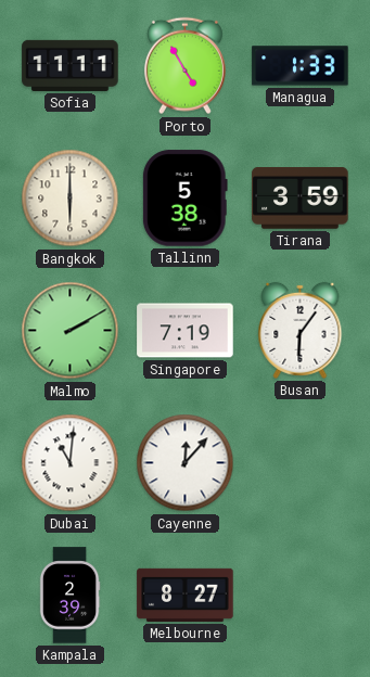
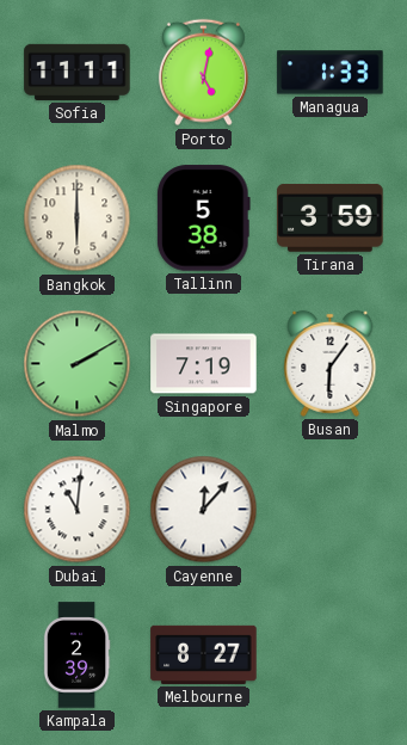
Porto: 4:55 -> 5:02 (203, 73)
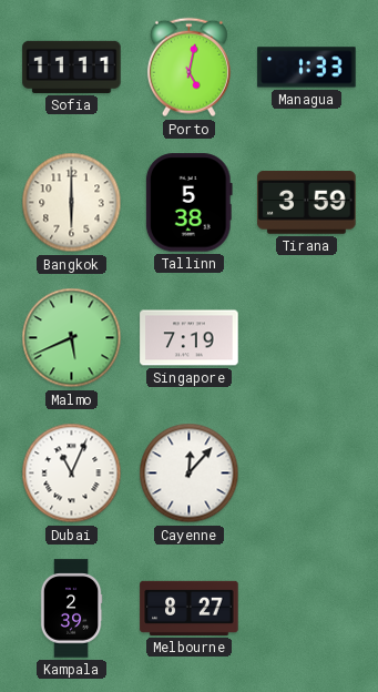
Malmo: 2:10 -> 5:41 (72, 338)
Busan: 6:06 -> none (331, 363)
Dubai: 11:01 -> 11:04 (72, 474)
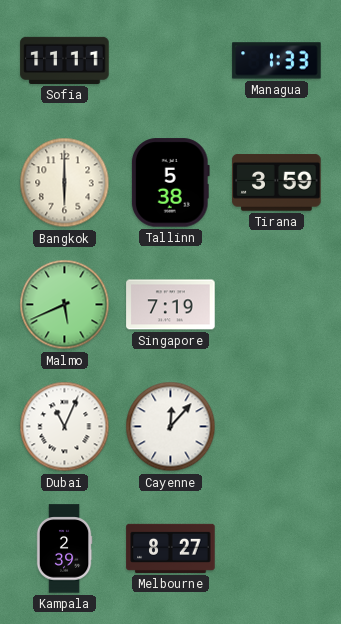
Porto: 5:02 -> none (188, 68)
